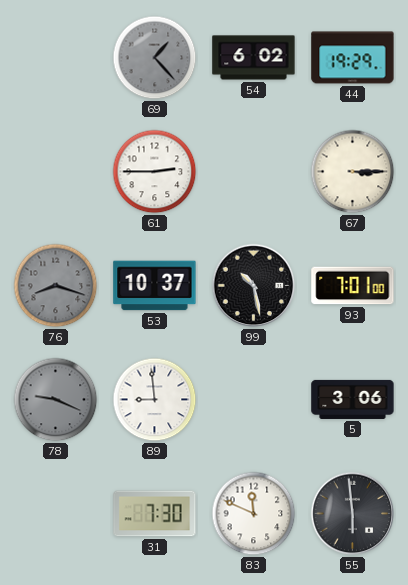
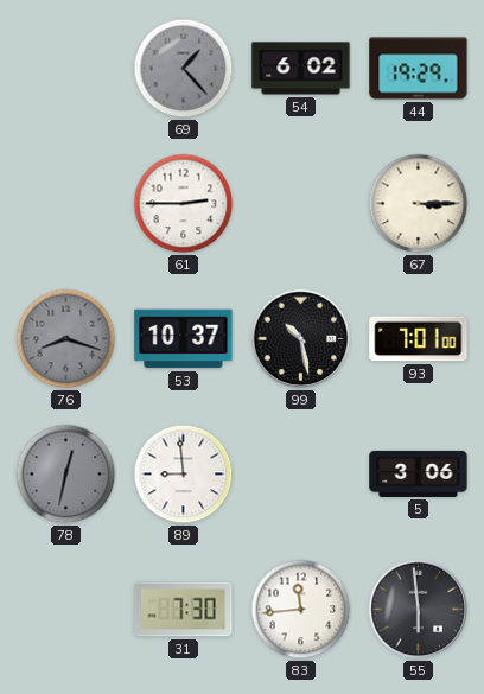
78: 9:19 -> 12:32 (66, 475)
83: 11:49 -> 11:44 (301, 610)
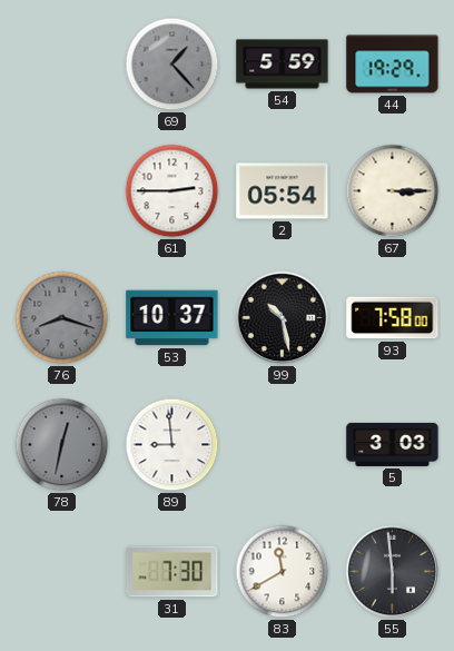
54: 6:02 -> 5:59 (283, 65)
2: none -> 05:54 (283, 191)
93: 7:01 -> 7:58 (393, 318)
5: 3:06 -> 3:03 (393, 444)
83: 11:44 -> 11:40 (283, 572)
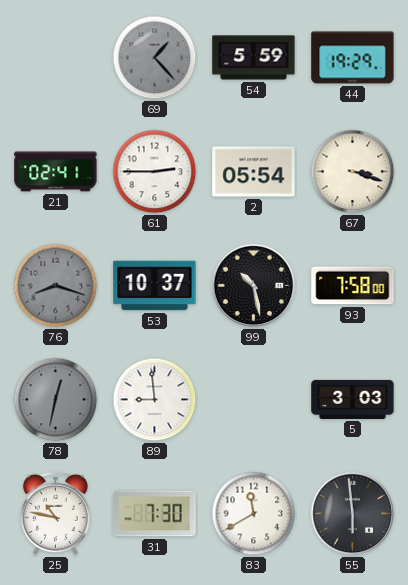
21: none -> 02:41 (56, 172)
67: 3:15 -> 3:18 (353, 172)
25: none -> 10:47 (55, 513)
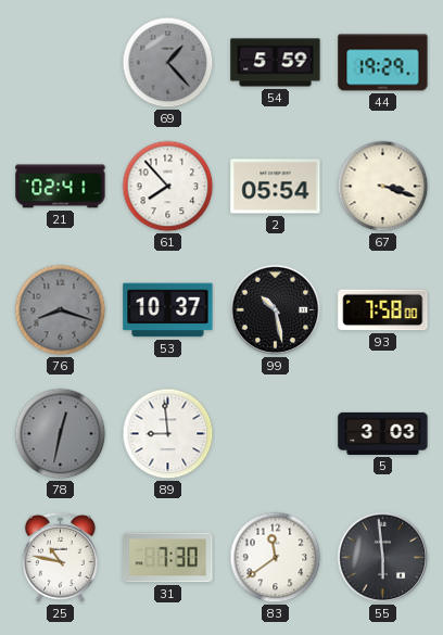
61: 2:45 -> 7:53 (168, 187)
83: 11:40 -> 11:39 (276, 558)
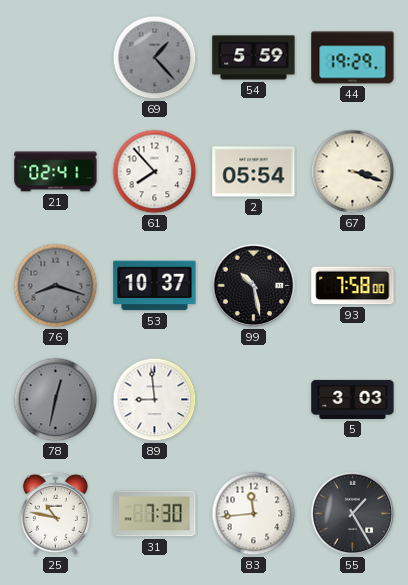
83: 11:39 -> 11:44 (254, 514)
55: 5:59 -> 1:25 (353, 514)
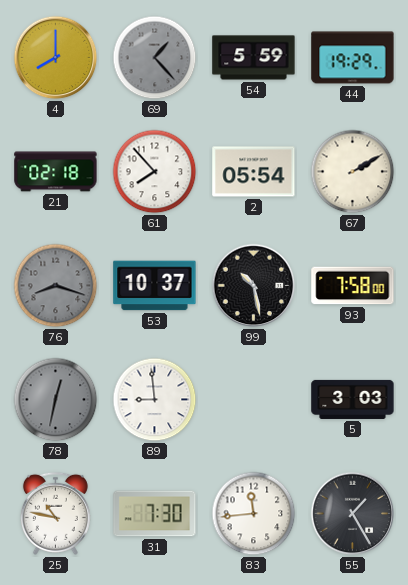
4: none -> 8:00 (56, 58)
21: 02:41 -> 02:18 (56, 172)
67: 3:18 -> 2:10 (353, 172)
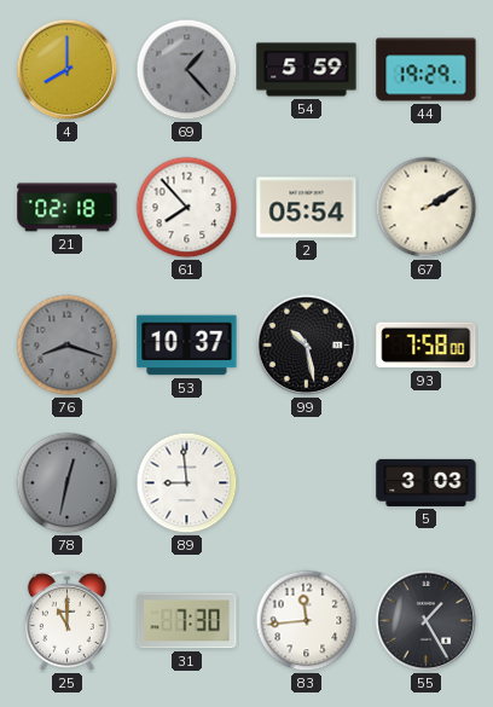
25: 10:47 -> 11:00 (66, 620)
